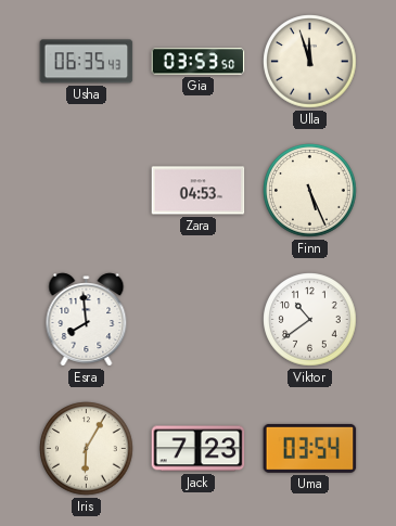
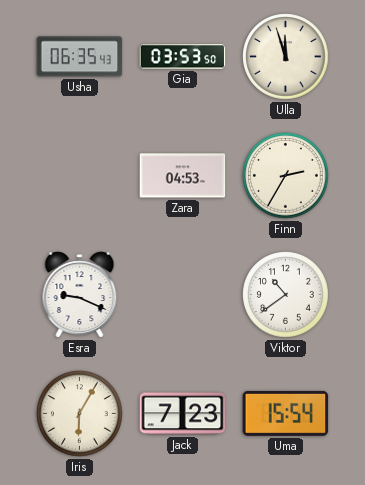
Finn: 5:26 -> 2:35 (286, 176)
Esra: 7:59 -> 9:19 (80, 295)
Uma: 03:54 -> 15:54 (286, 413)
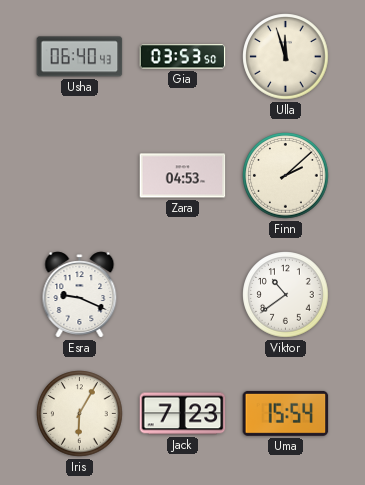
Usha: 06:35 -> 06:40 (80, 57)
Finn: 2:35 -> 2:08 (286, 176)
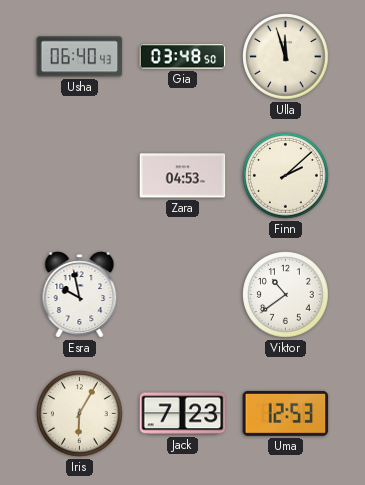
Gia: 03:53 -> 03:48 (183, 57)
Esra: 9:19 -> 9:58 (80, 295)
Uma: 15:54 -> 12:53 (286, 413)
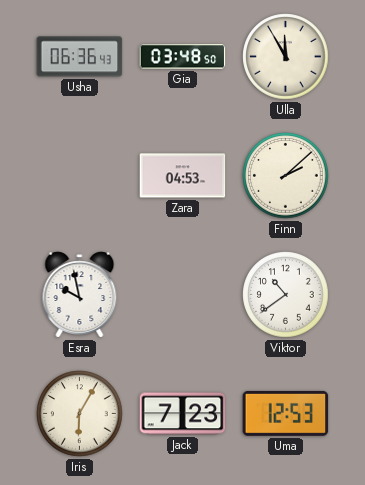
Usha: 06:40 -> 06:36 (80, 57)
Ulla: 11:57 -> 11:55 (286, 57)
